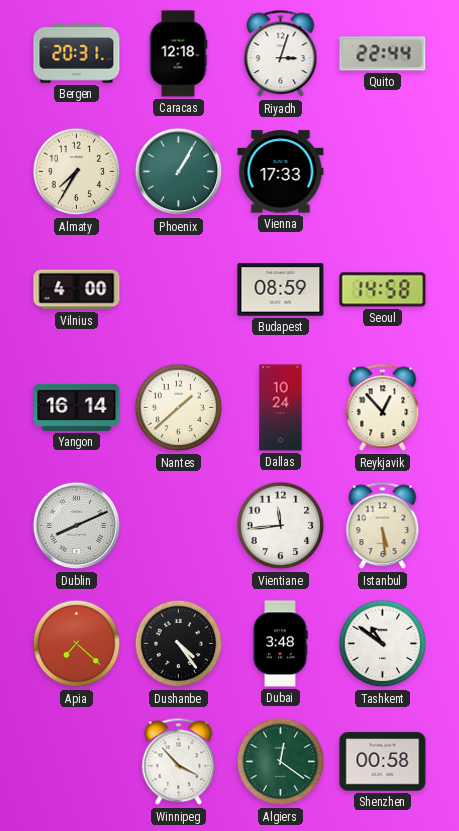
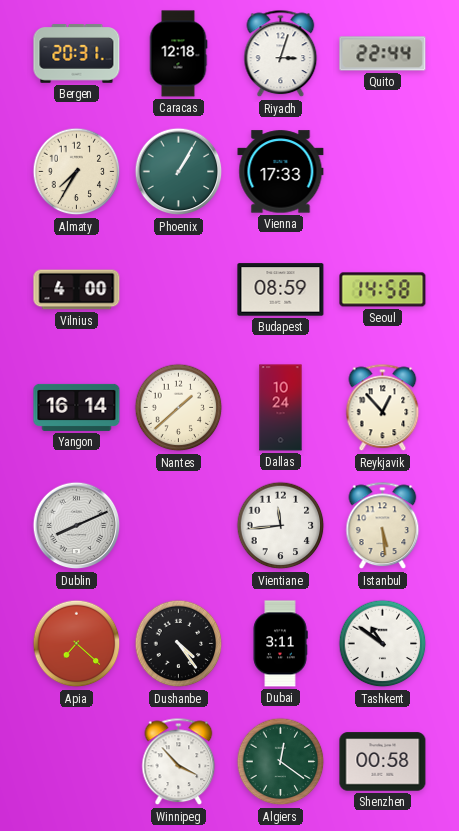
Dubai: 3:48 -> 3:11 (280, 644)
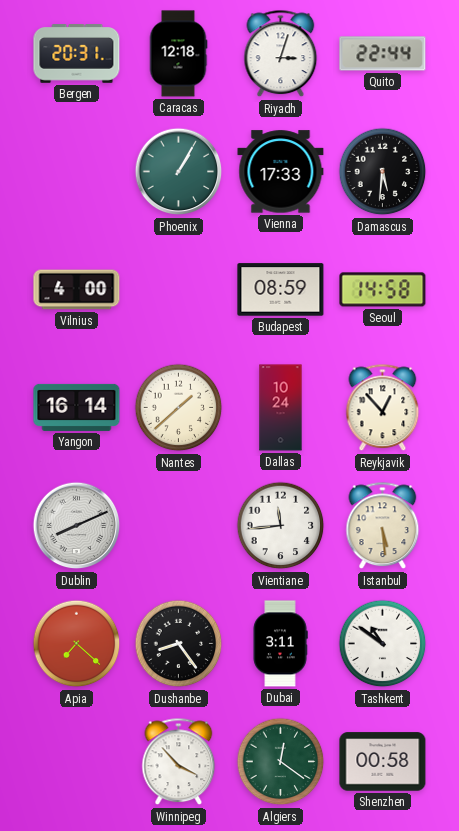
Almaty: 7:35 -> none (77, 172)
Damascus: none -> 5:31 (383, 172)
Dushanbe: 4:24 -> 8:24 (179, 644)
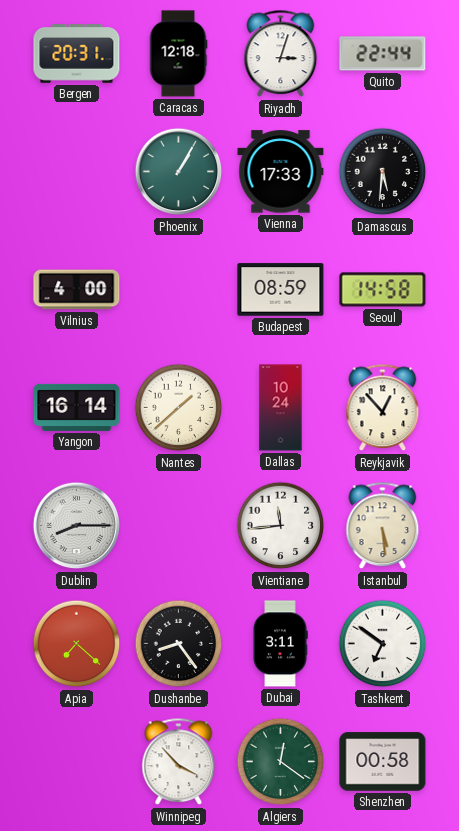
Dublin: 8:11 -> 8:15 (77, 526)
Tashkent: 10:51 -> 6:51 (383, 644)
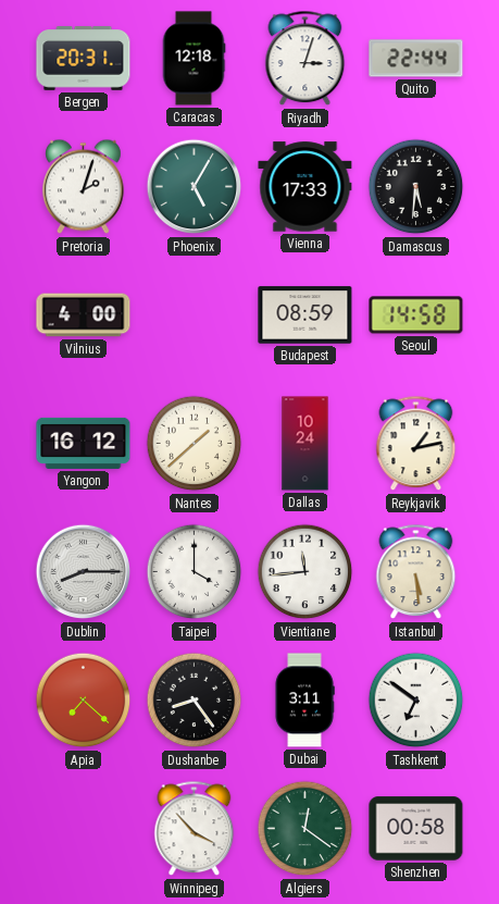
Pretoria: none -> 2:03 (84, 187)
Phoenix: 1:05 -> 5:05 (195, 187)
Yangon: 16:14 -> 16:12 (84, 443)
Reykjavik: 12:53 -> 1:13 (416, 444)
Taipei: none -> 4:00 (195, 572)
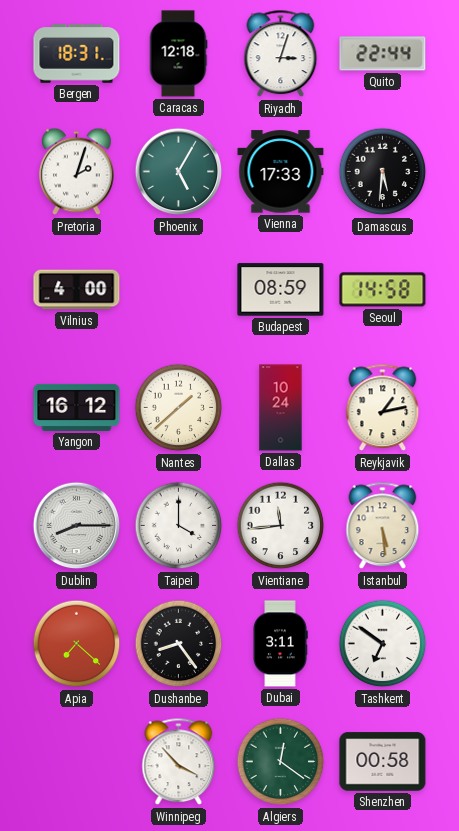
Bergen: 20:31 -> 18:31 (77, 54)
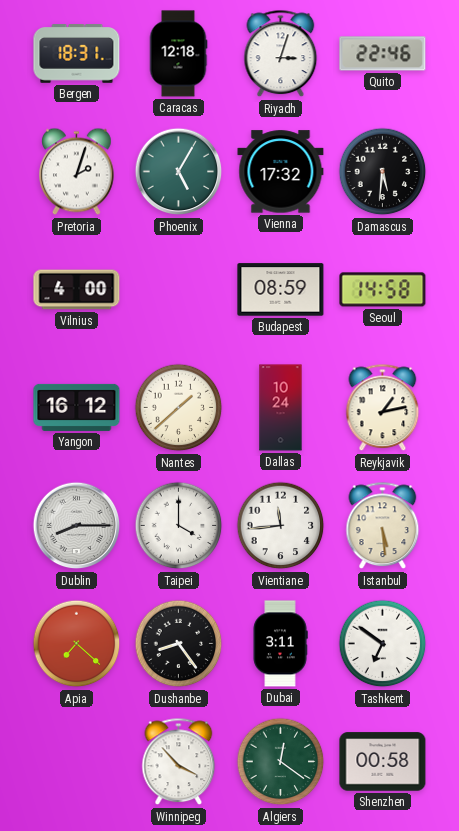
Quito: 22:44 -> 22:46 (383, 54)
Vienna: 17:33 -> 17:32 (281, 172)
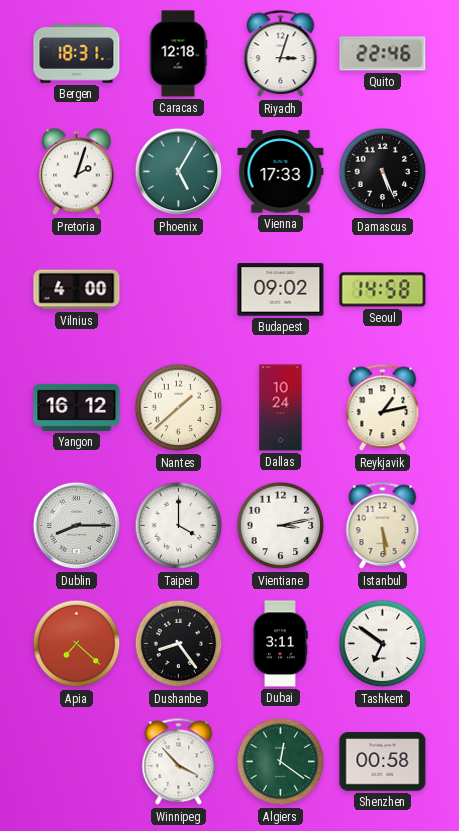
Vienna: 17:32 -> 17:33 (281, 172)
Damascus: 5:31 -> 5:26 (383, 172)
Budapest: 08:59 -> 09:02 (281, 290)
Vientiane: 11:44 -> 3:13 (281, 526)
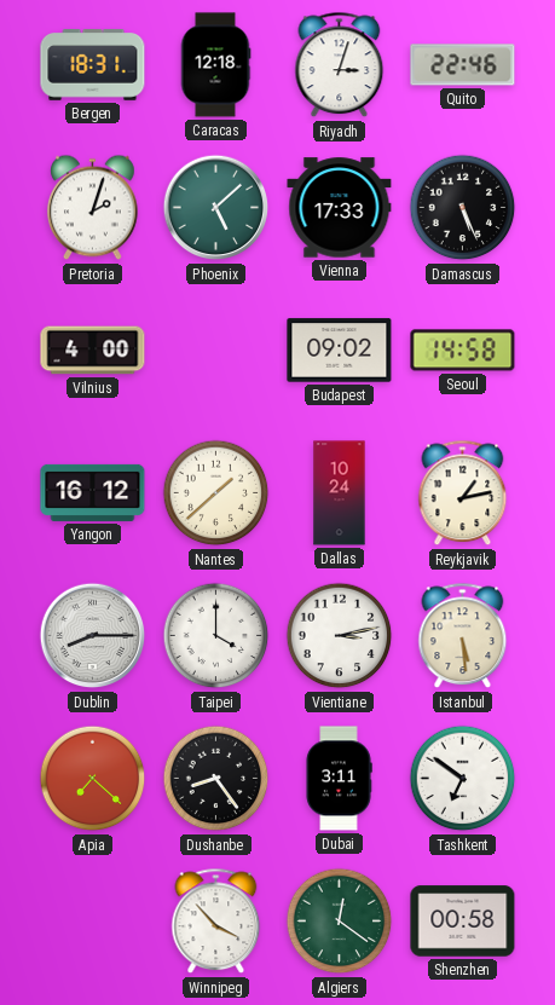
Phoenix: 5:05 -> 5:08 (216, 208)
